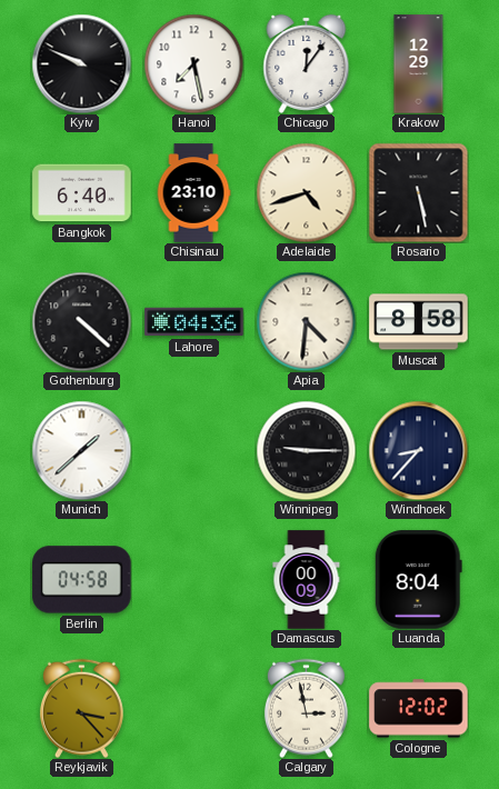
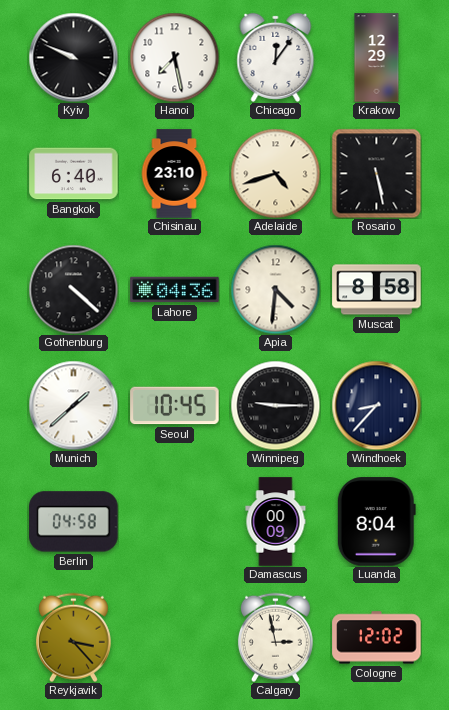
Seoul: none -> 10:45 (175, 406)
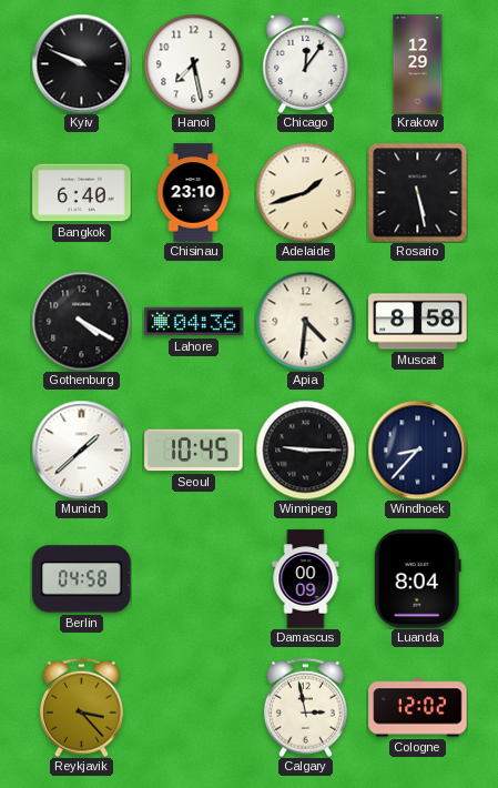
Adelaide: 4:42 -> 1:42 (305, 192)
Gothenburg: 4:22 -> 4:20 (81, 321)
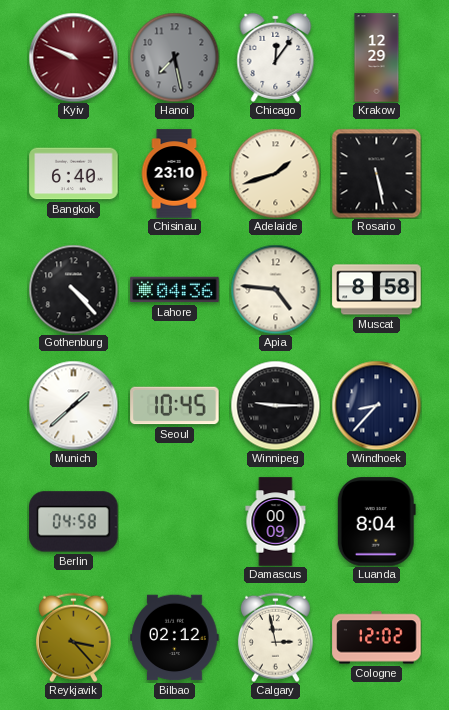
Kyiv dial: black -> burgundy (73, 57)
Hanoi dial: white -> grey (174, 57)
Gothenburg: 4:20 -> 4:23 (73, 289)
Apia: 4:31 -> 4:46 (275, 289)
Bilbao: none -> 02:12 (175, 638)
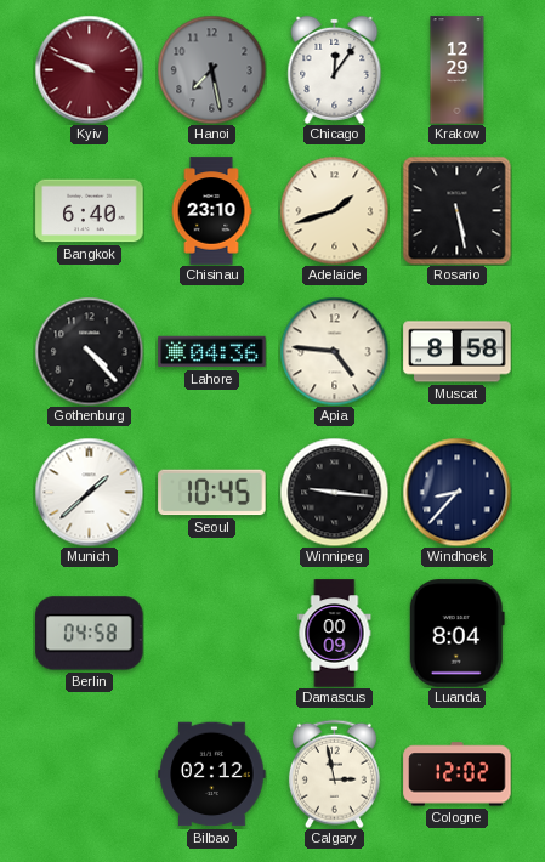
Winnipeg: 9:15 -> 9:16 (334, 492)
Reykjavik: 3:23 -> none (73, 637)
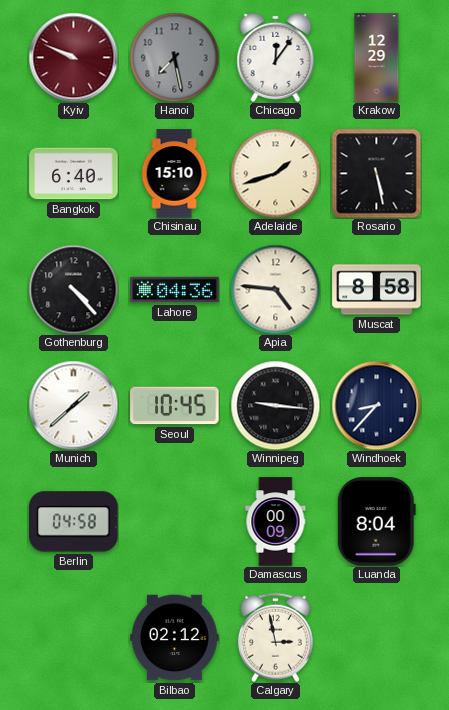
Chisinau: 23:10 -> 15:10 (174, 174)
Cologne: 12:02 -> none (458, 775)
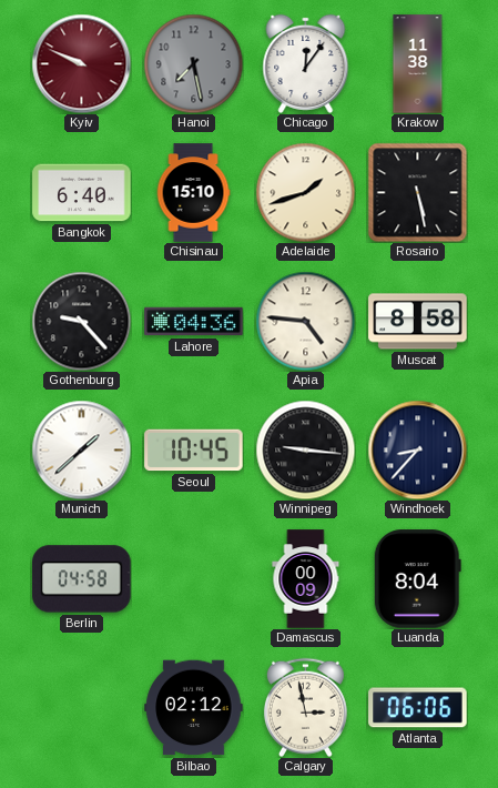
Krakow: 12:29 -> 11:38 (418, 64)
Gothenburg: 4:23 -> 9:23 (81, 321)
Atlanta: none -> 06:06 (418, 708)
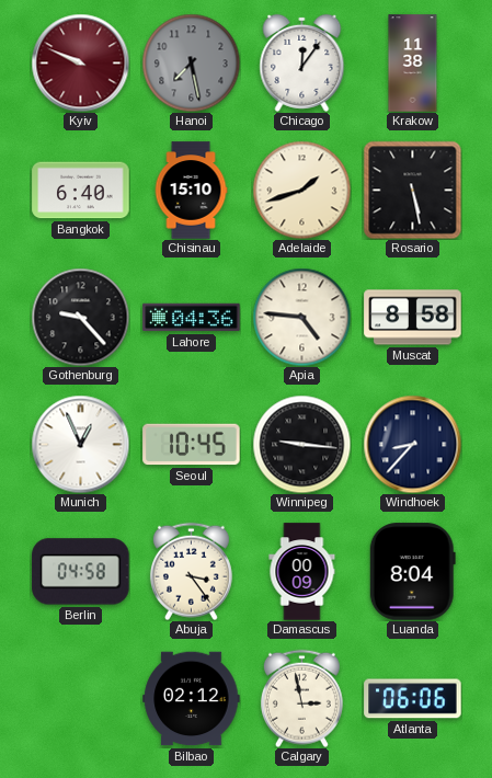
Munich: 1:38 -> 12:56 (80, 444)
Abuja: none -> 3:24 (191, 571)
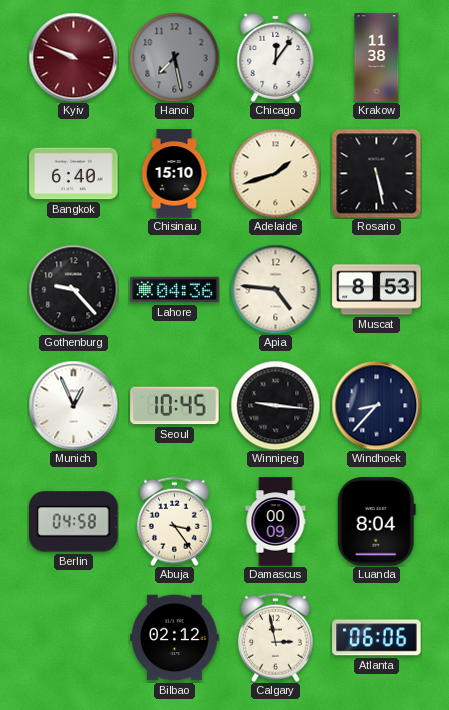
Muscat: 8:58 -> 8:53 (377, 290)
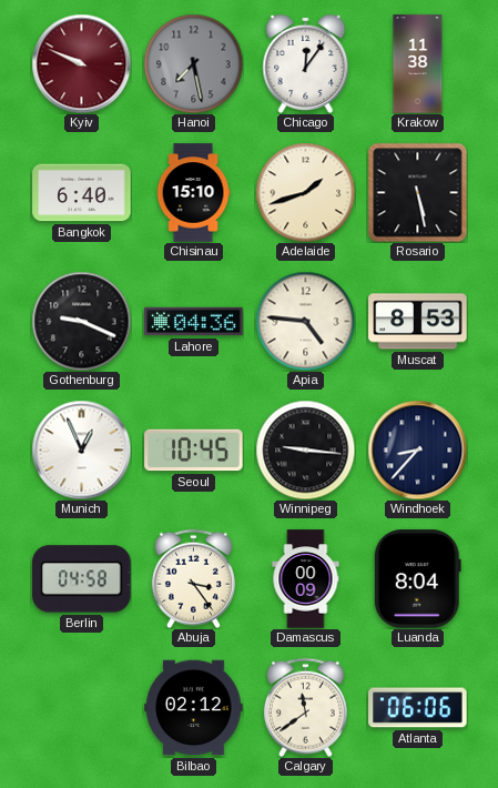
Gothenburg: 9:23 -> 9:19 (81, 321)
Calgary: 2:58 -> 11:39 (305, 707)
